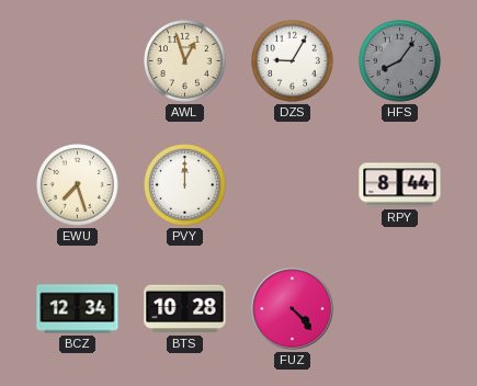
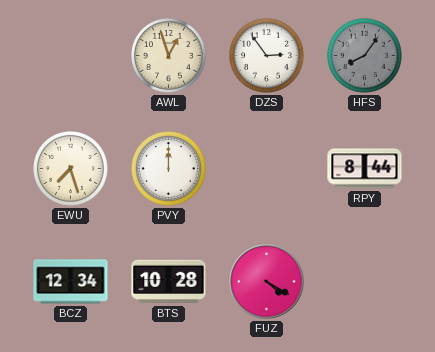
DZS: 9:05 -> 2:54 (267, 56)
FUZ: 4:23 -> 4:20 (267, 282)
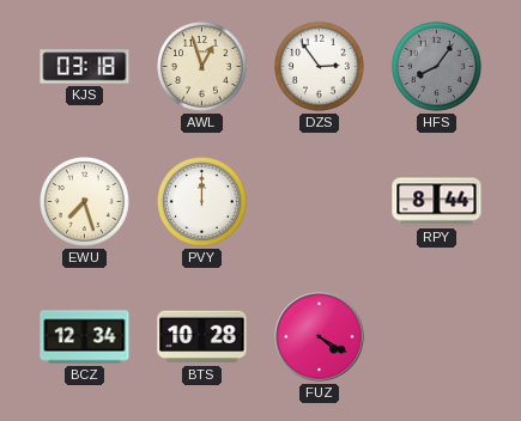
KJS: none -> 03:18 (85, 67)
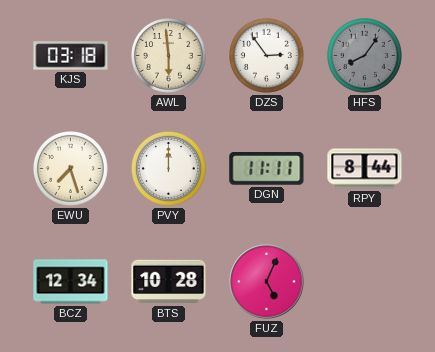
AWL: 12:57 -> 5:59 (169, 56)
DGN: none -> 11:11 (267, 169)
FUZ: 4:20 -> 5:04 (267, 282)
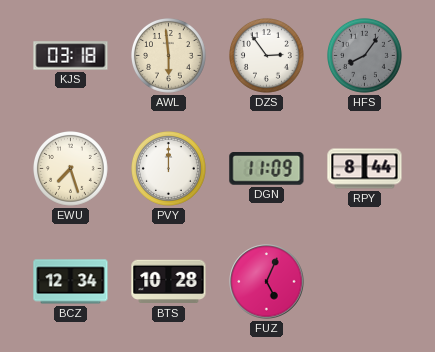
DGN: 11:11 -> 11:09 (267, 169)
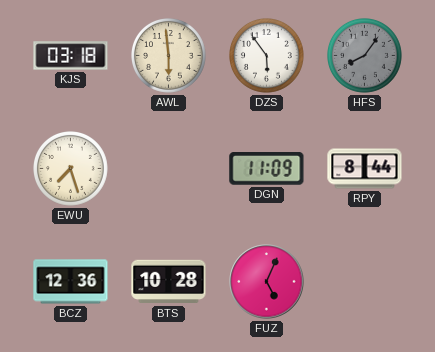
DZS: 2:54 -> 5:54 (267, 56)
PVY: 12:00 -> none (169, 169)
BCZ: 12:34 -> 12:36 (71, 282)
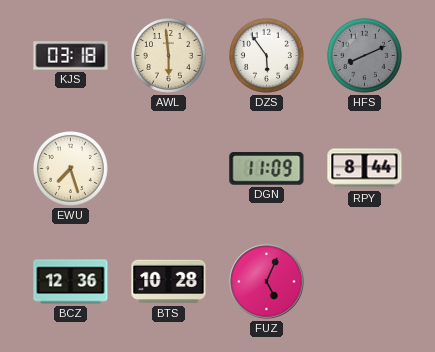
HFS: 8:06 -> 8:11 (365, 56)
